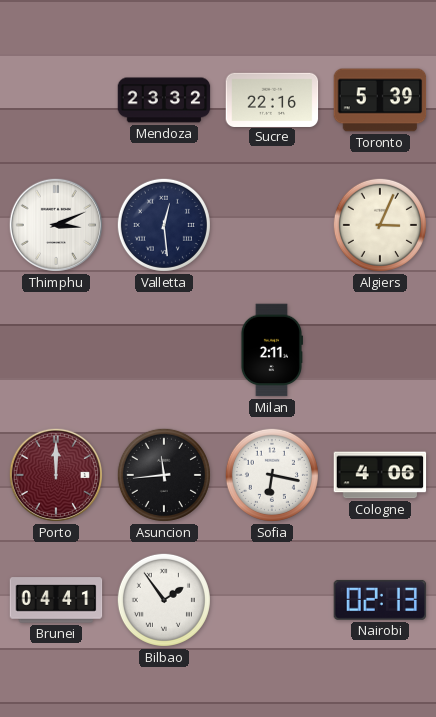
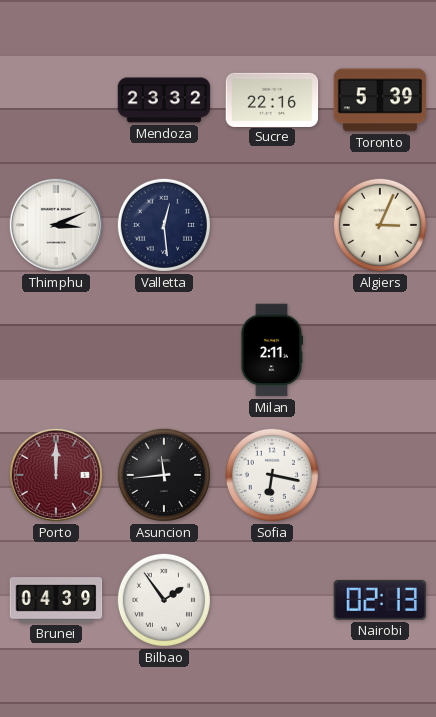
Cologne: 4:06 -> none (380, 475)
Brunei: 04:41 -> 04:39 (56, 600)
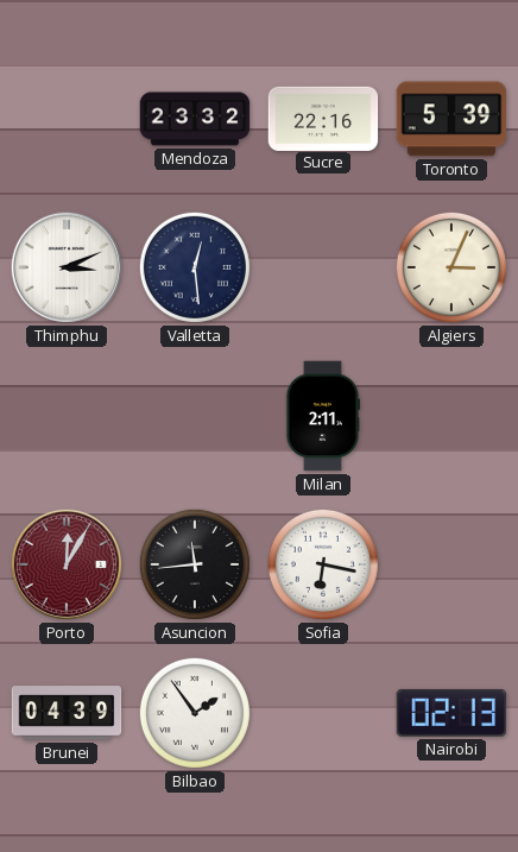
Porto: 12:00 -> 12:05 (67, 564)
